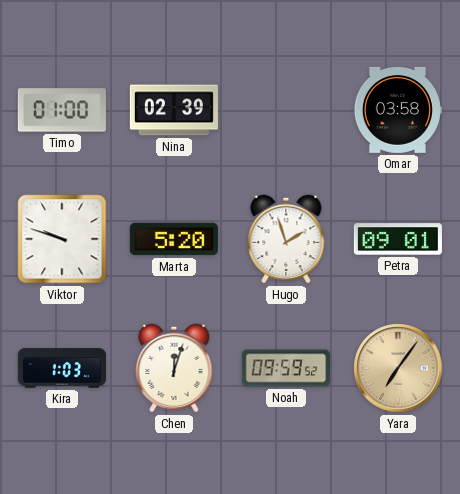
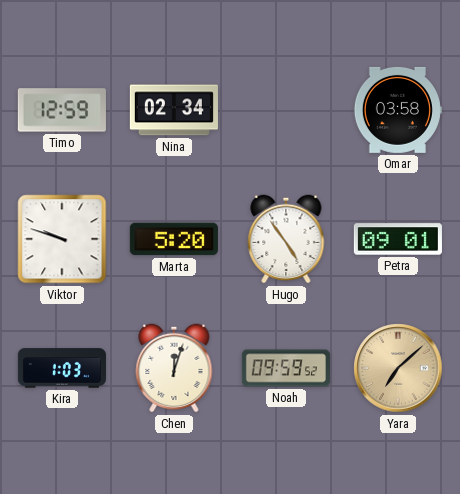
Timo: 01:00 -> 12:59 (62, 110)
Nina: 02:39 -> 02:34 (174, 110)
Hugo: 1:57 -> 4:54 (286, 239)
Yara: 7:06 -> 7:08 (398, 368)
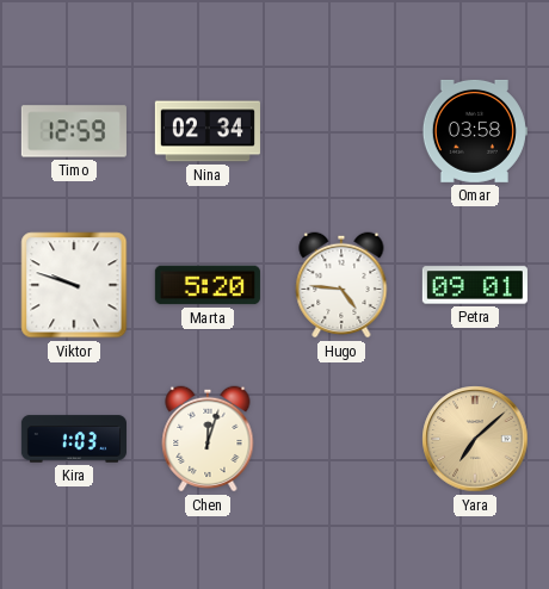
Hugo: 4:54 -> 4:46 (341, 285)
Noah: 09:59 -> none (286, 368)
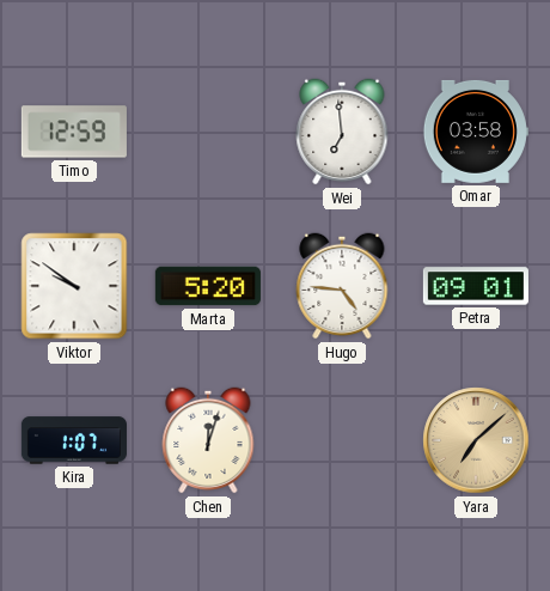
Nina: 02:34 -> none (208, 131)
Wei: none -> 6:59 (342, 132)
Viktor: 9:48 -> 9:51 (74, 286)
Kira: 1:03 -> 1:07 (74, 440)
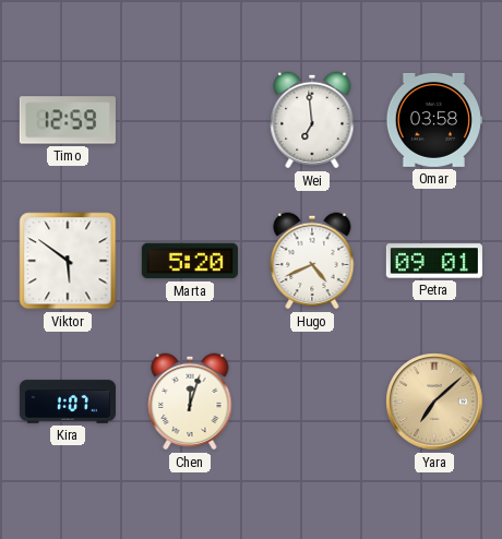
Viktor: 9:51 -> 5:51 (68, 261)
Hugo: 4:46 -> 4:41 (312, 261)
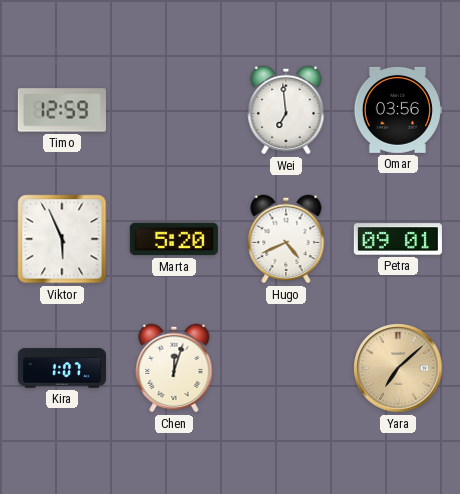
Omar: 03:58 -> 03:56 (398, 110)
Viktor: 5:51 -> 5:56 (62, 239)
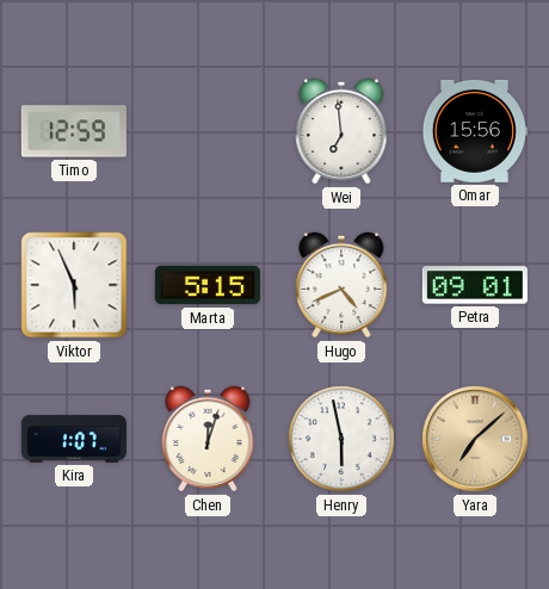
Omar: 03:56 -> 15:56 (475, 131)
Marta: 5:20 -> 5:15 (208, 285)
Henry: none -> 5:58 (341, 439)
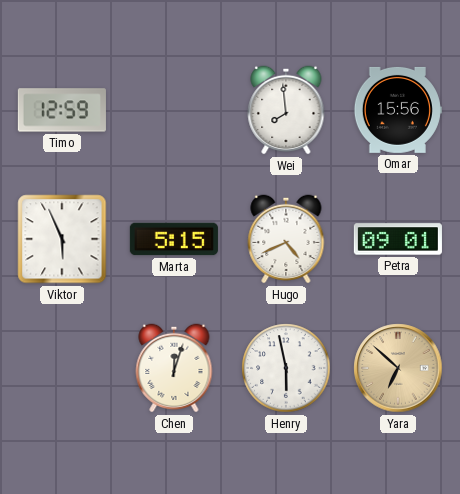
Wei: 6:59 -> 7:59 (286, 110)
Kira: 1:07 -> none (74, 439)
Yara: 7:08 -> 6:52 (398, 368)
